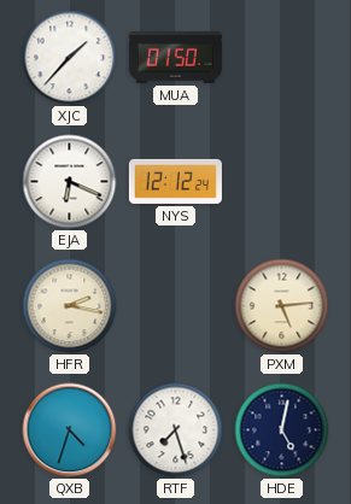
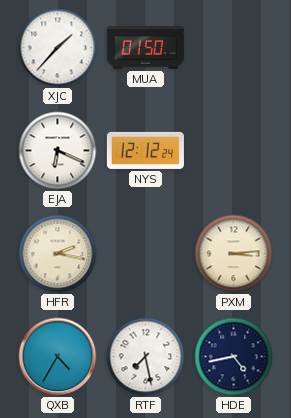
PXM: 5:14 -> 3:14 (234, 254)
QXB: 4:33 -> 4:35 (58, 357)
RTF: 7:27 -> 7:28 (146, 357)
HDE: 5:02 -> 4:43 (234, 357)
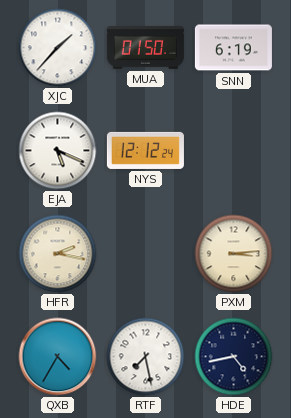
SNN: none -> 6:19 (233, 48)
EJA: 6:19 -> 5:19 (58, 151)
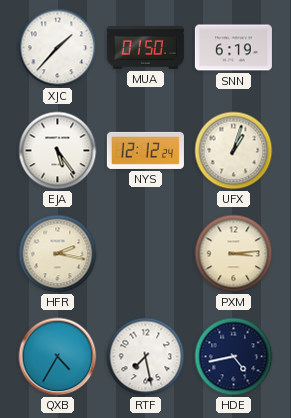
EJA: 5:19 -> 5:24 (58, 151)
UFX: none -> 1:03 (234, 151)
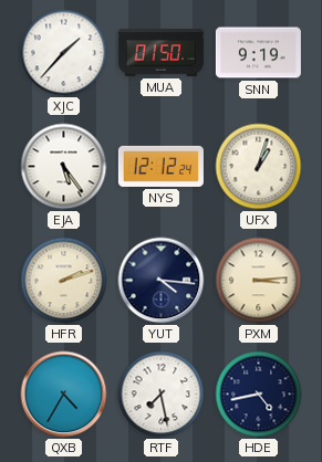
SNN: 6:19 -> 9:19 (258, 53)
HFR: 2:17 -> 2:12 (64, 281)
YUT: none -> 4:16 (162, 281)
